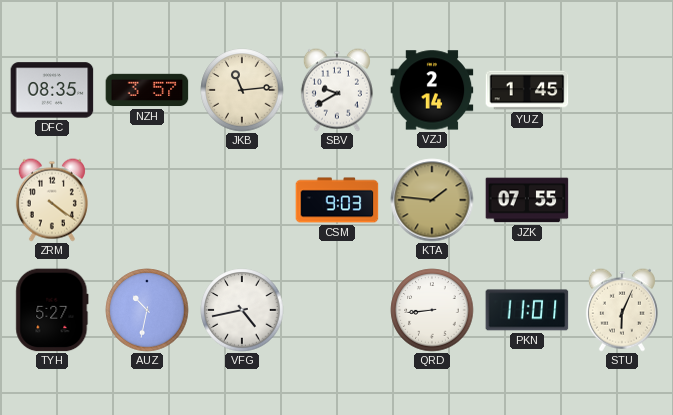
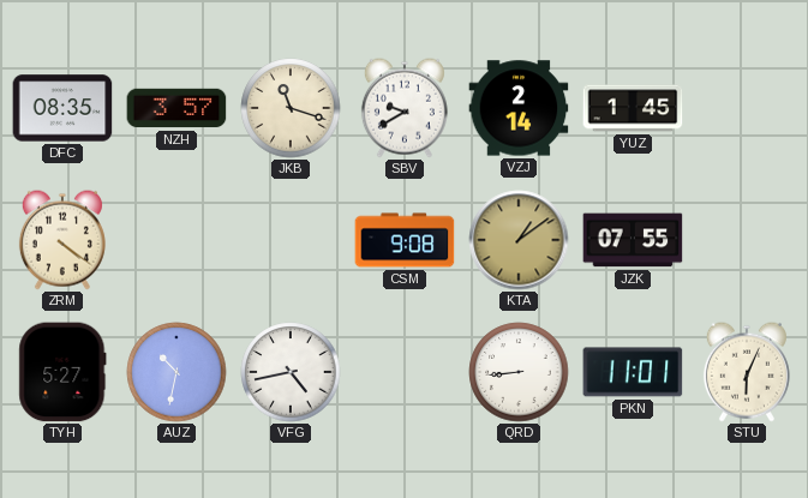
JKB: 11:14 -> 11:18 (291, 108)
CSM: 9:03 -> 9:08 (405, 240)
KTA: 1:46 -> 1:09 (519, 240)
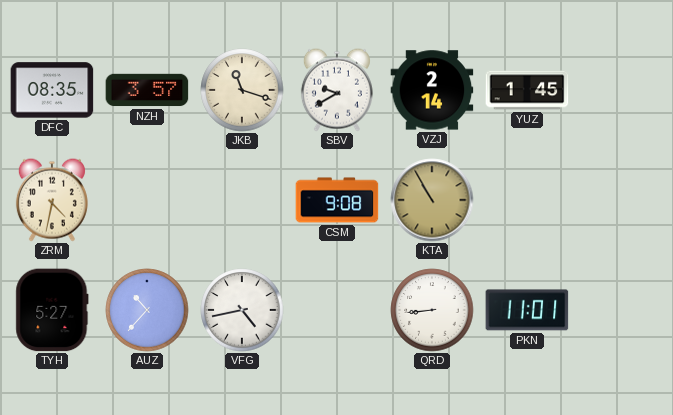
ZRM: 4:21 -> 4:32 (52, 200)
KTA: 1:09 -> 10:55 (432, 200)
JZK: 07:55 -> none (633, 240)
AUZ: 10:32 -> 10:37 (147, 310)
STU: 6:04 -> none (747, 372)
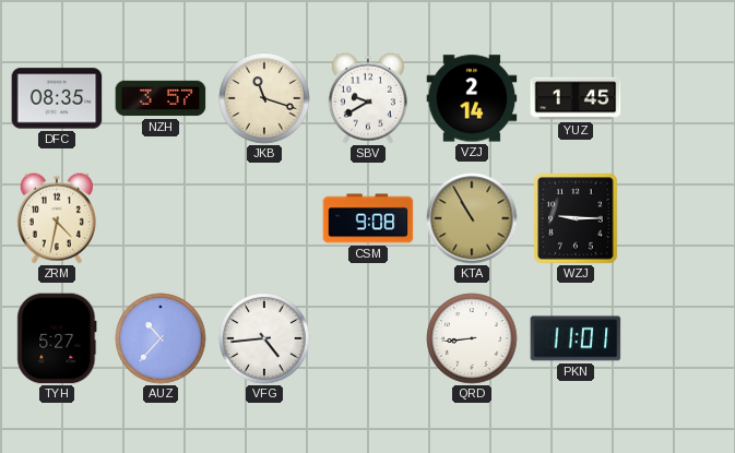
WZJ: none -> 9:15 (576, 218)
VFG: 4:43 -> 4:44 (264, 338)
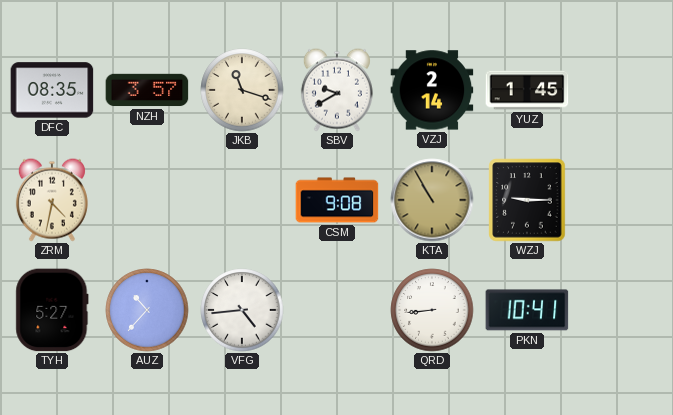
PKN: 11:01 -> 10:41 (527, 310)
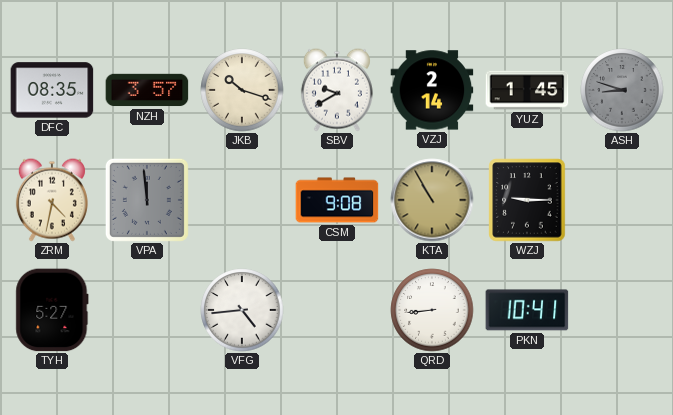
JKB: 11:18 -> 10:18 (242, 90)
ASH: none -> 8:48 (622, 90)
VPA: none -> 11:59 (147, 200)
AUZ: 10:37 -> none (147, 310)
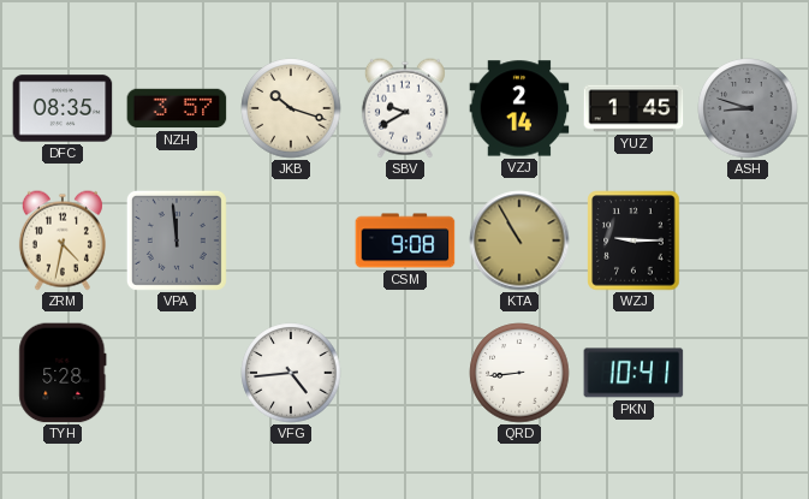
TYH: 5:27 -> 5:28 (63, 373)
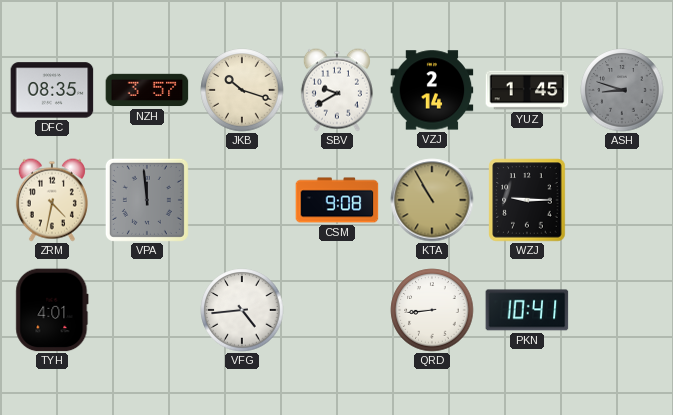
TYH: 5:28 -> 4:01 (52, 310)
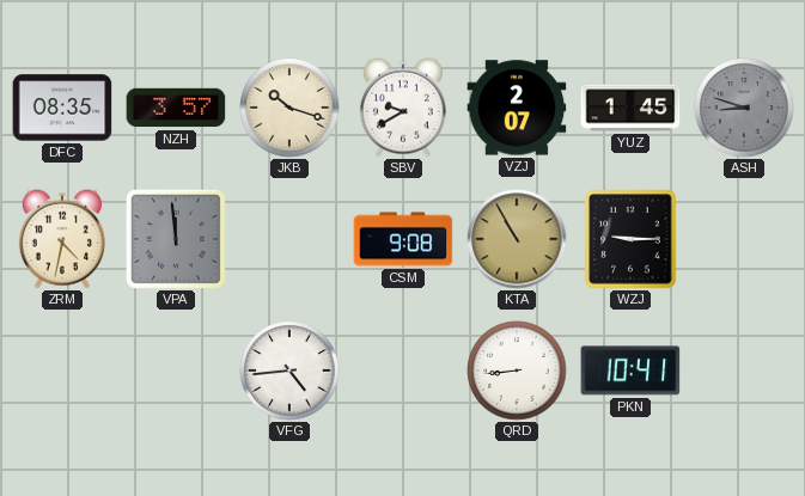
VZJ: 2:14 -> 2:07 (517, 108)
TYH: 4:01 -> none (52, 310)
